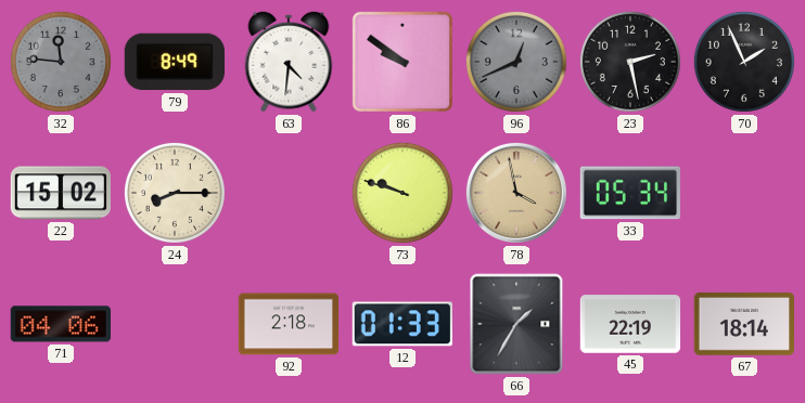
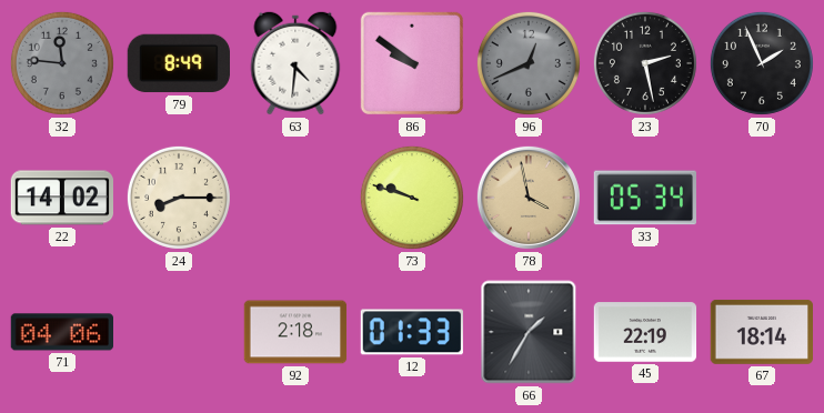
22: 15:02 -> 14:02 (62, 198)
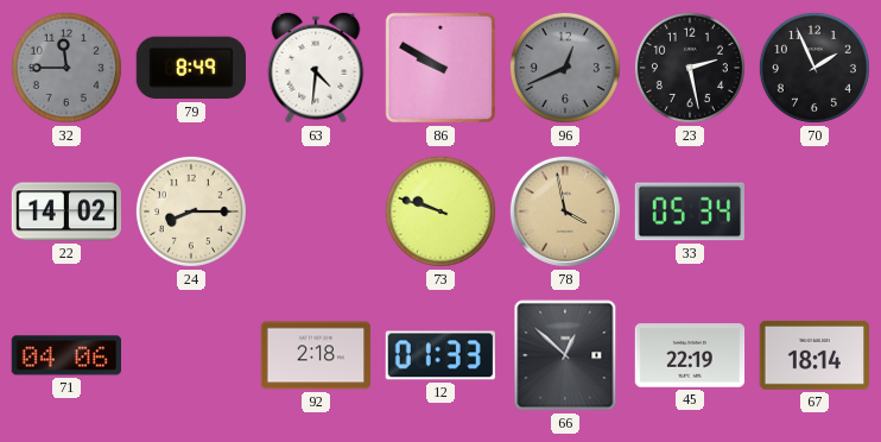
32: 11:46 -> 11:45 (66, 68)
86: 9:51 -> 9:50 (441, 68)
66: 1:35 -> 12:52 (565, 355)
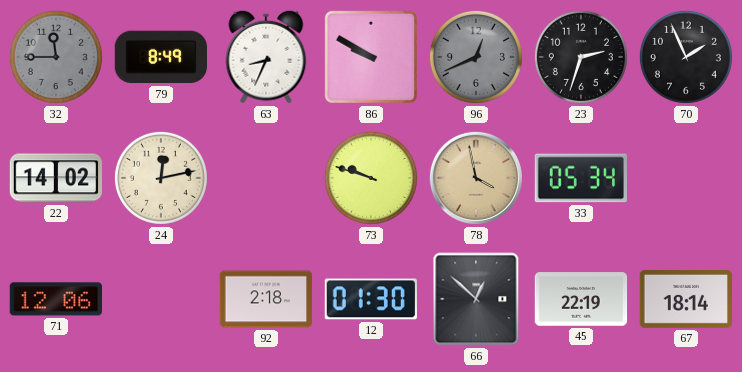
63: 4:31 -> 8:34 (266, 57)
23: 2:28 -> 2:33 (581, 57)
24: 8:15 -> 12:13 (161, 178)
71: 04:06 -> 12:06 (55, 299)
12: 01:33 -> 01:30 (371, 299)
